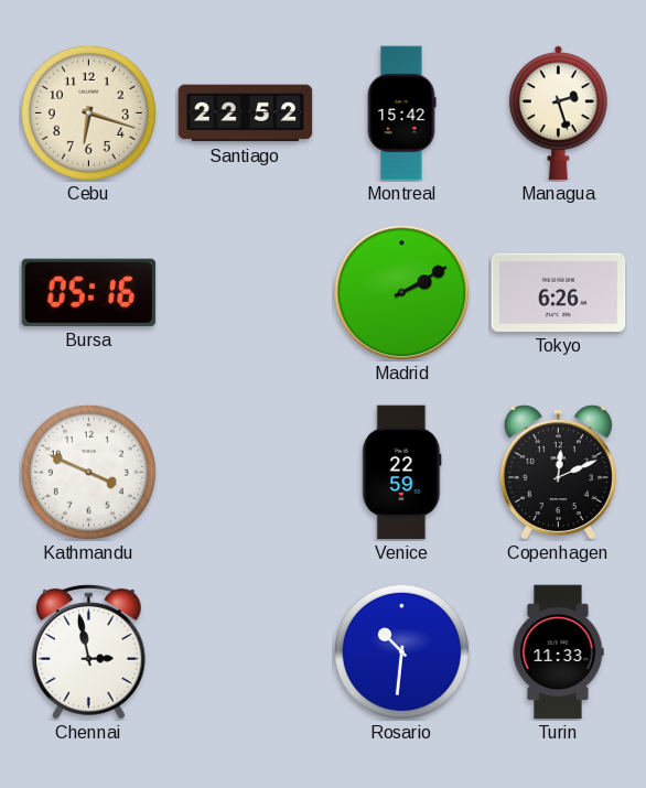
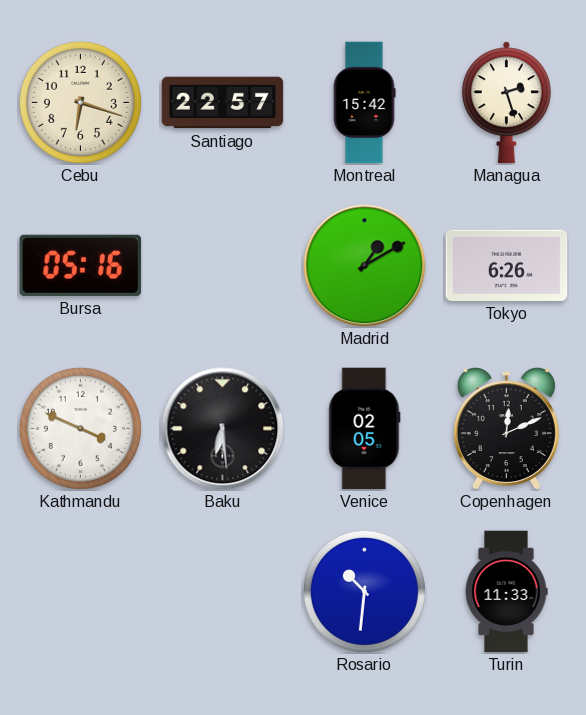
Santiago: 22:52 -> 22:57 (223, 103)
Madrid: 2:10 -> 1:10 (365, 266)
Baku: none -> 6:29 (223, 429)
Venice: 22:59 -> 02:05 (365, 429)
Chennai: 2:58 -> none (88, 651)
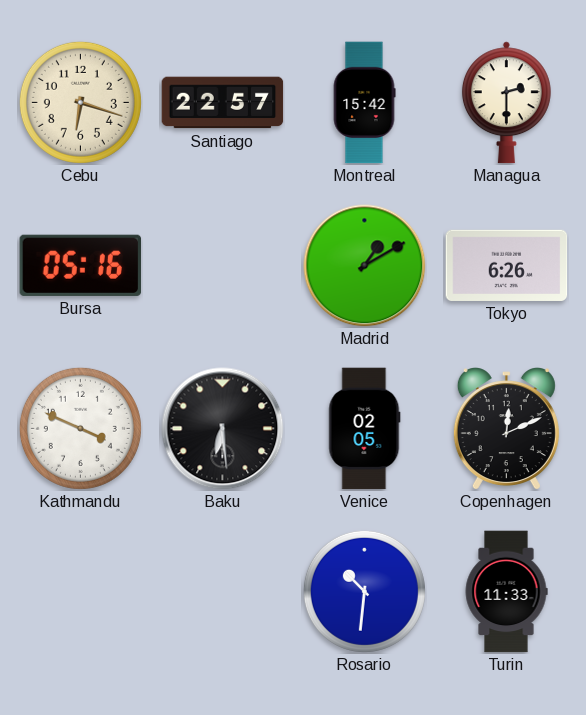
Managua: 2:27 -> 2:30 (506, 103)
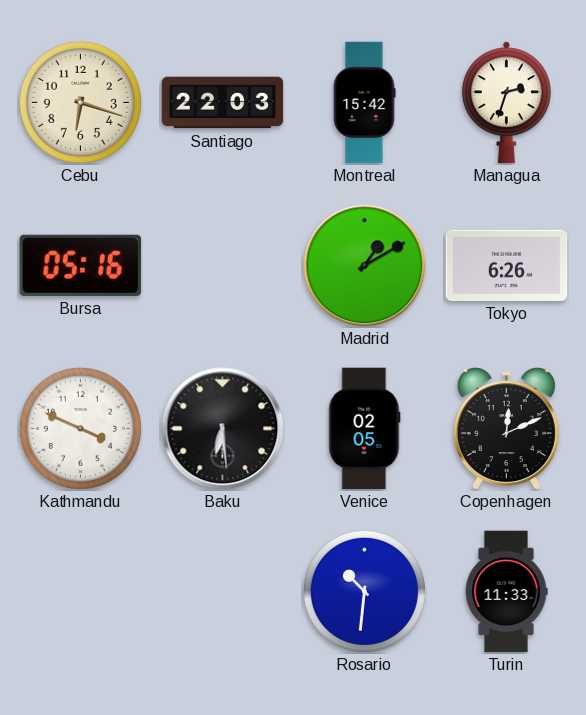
Santiago: 22:57 -> 22:03 (223, 103)
Managua: 2:30 -> 2:33 (506, 103)
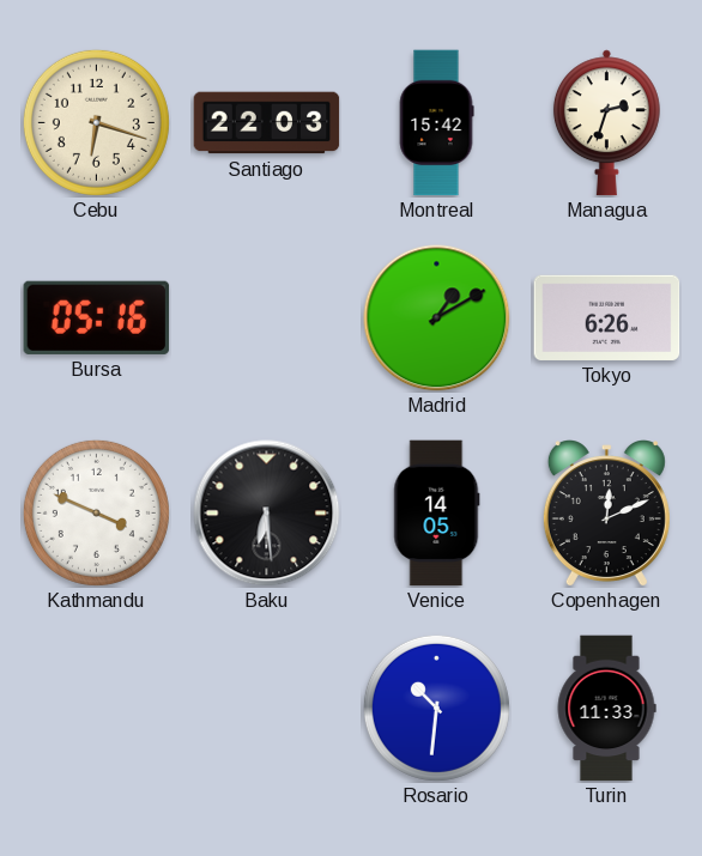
Venice: 02:05 -> 14:05 (437, 514)
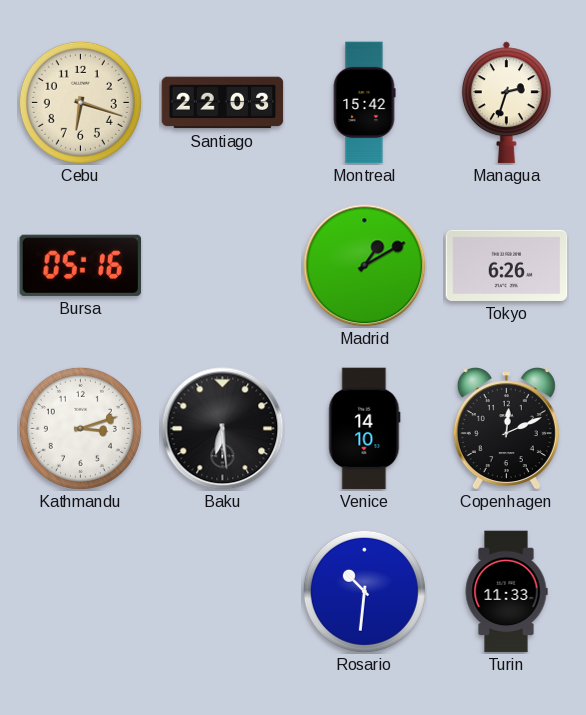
Kathmandu: 3:49 -> 3:12 (80, 428)
Venice: 14:05 -> 14:10 (365, 429)
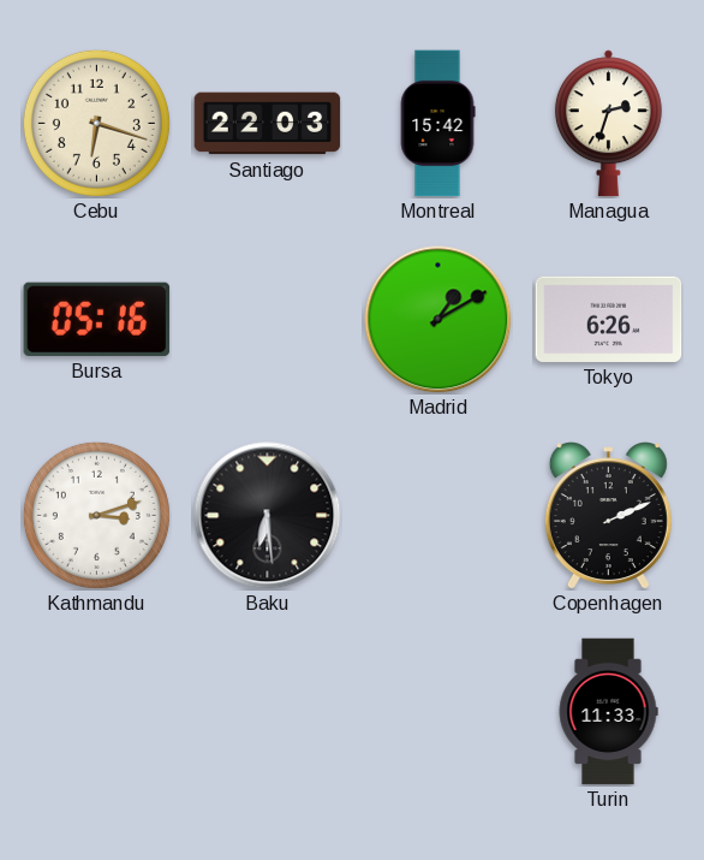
Venice: 14:10 -> none (365, 429)
Copenhagen: 12:11 -> 2:11 (608, 516)
Rosario: 10:31 -> none (364, 591)
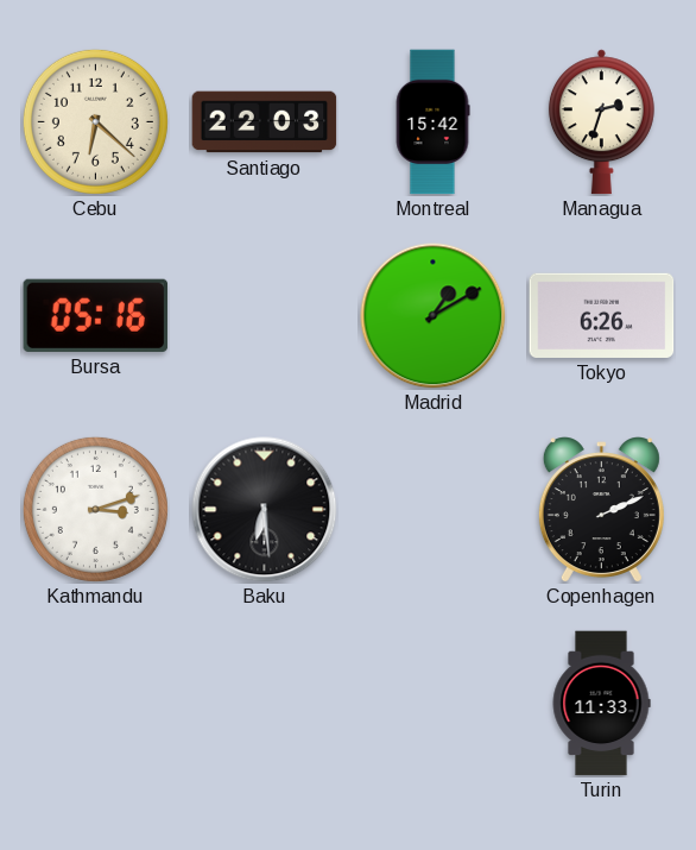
Cebu: 6:18 -> 6:22 (95, 121)
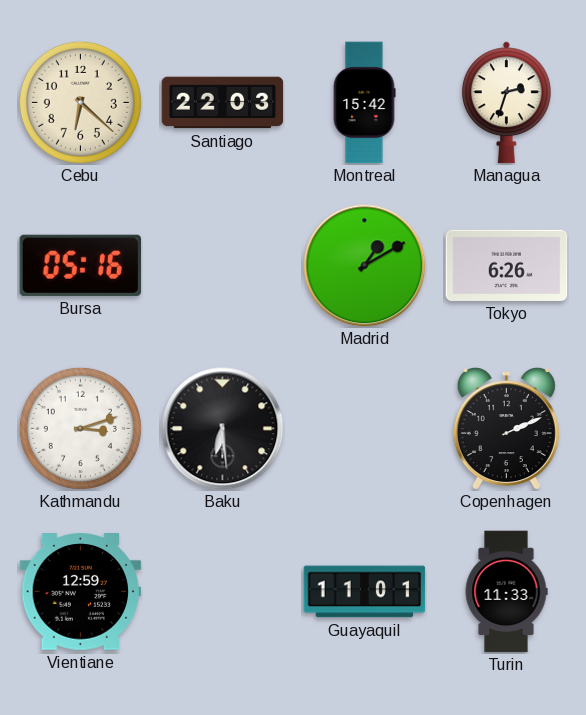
Vientiane: none -> 12:59 (81, 592)
Guayaquil: none -> 11:01 (365, 592)
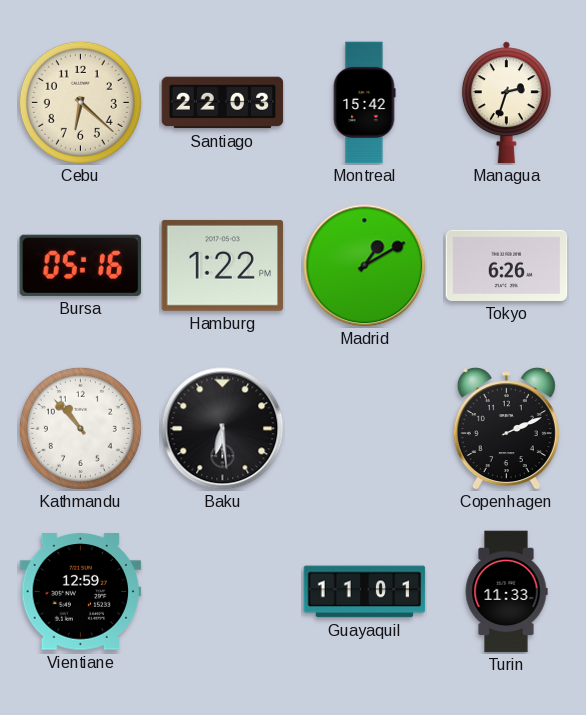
Hamburg: none -> 1:22 (223, 265)
Kathmandu: 3:12 -> 10:53 (80, 428)
